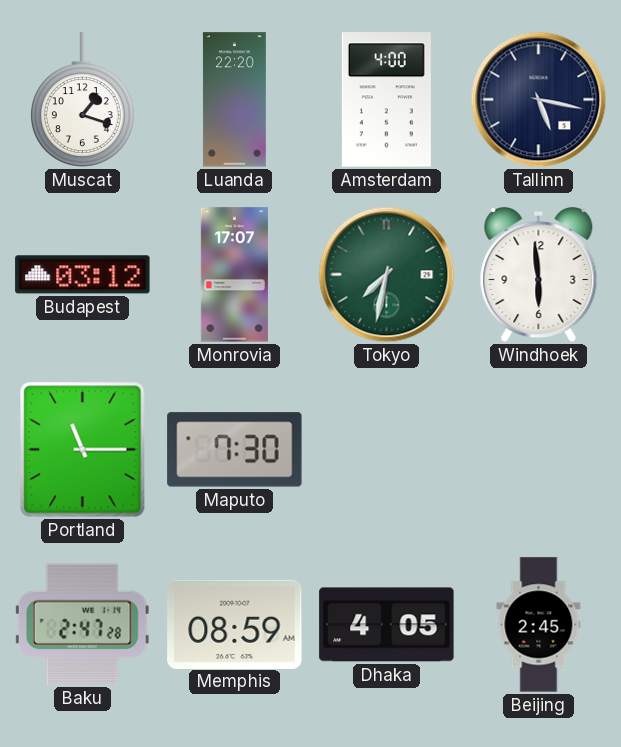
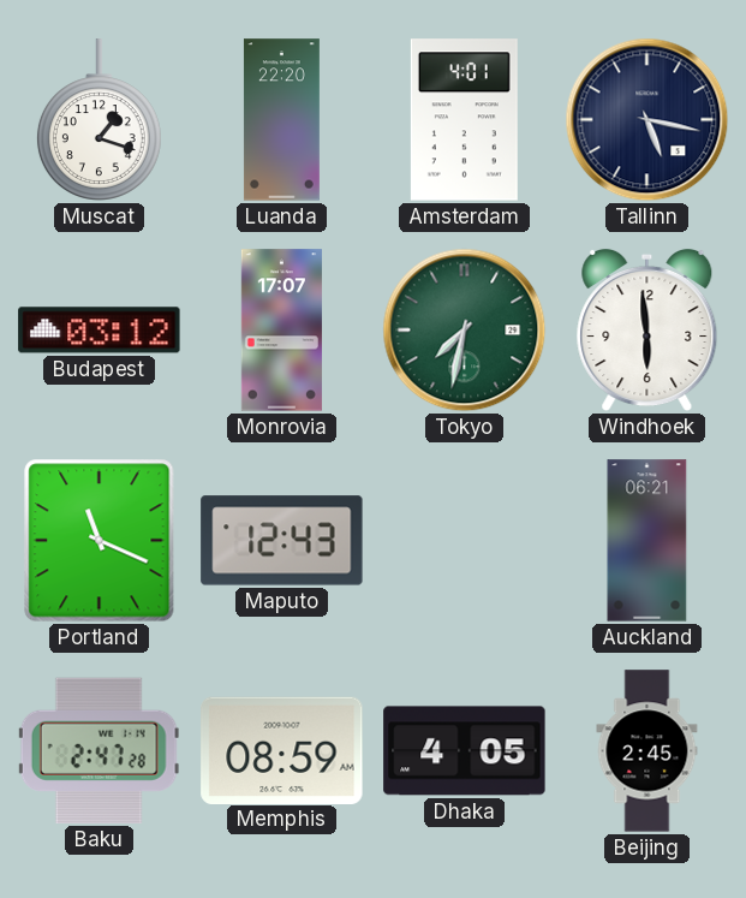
Amsterdam: 4:00 -> 4:01 (464, 120)
Portland: 11:15 -> 11:19 (100, 541)
Maputo: 7:30 -> 12:43 (282, 541)
Auckland: none -> 06:21 (647, 541)
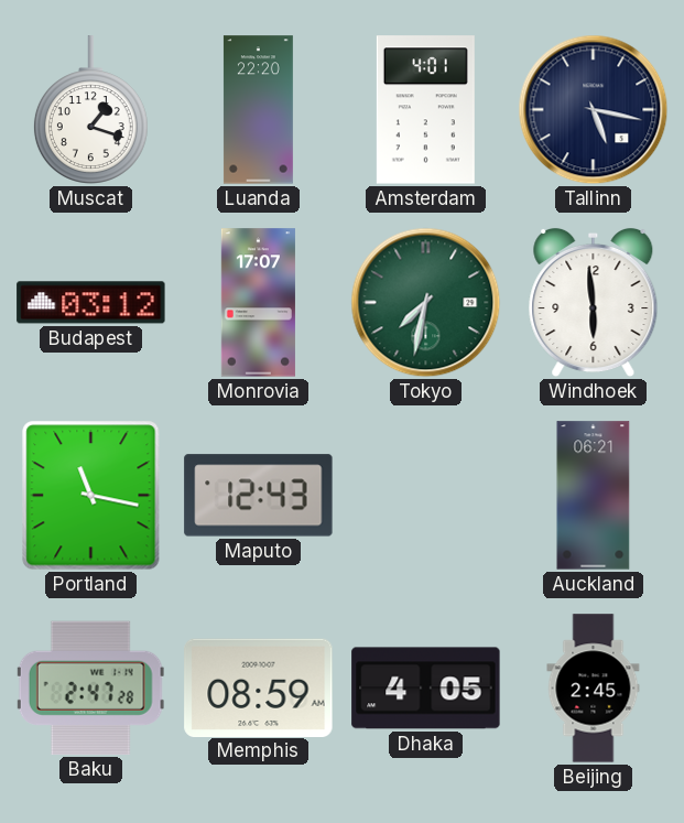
Portland: 11:19 -> 11:17 (91, 496)
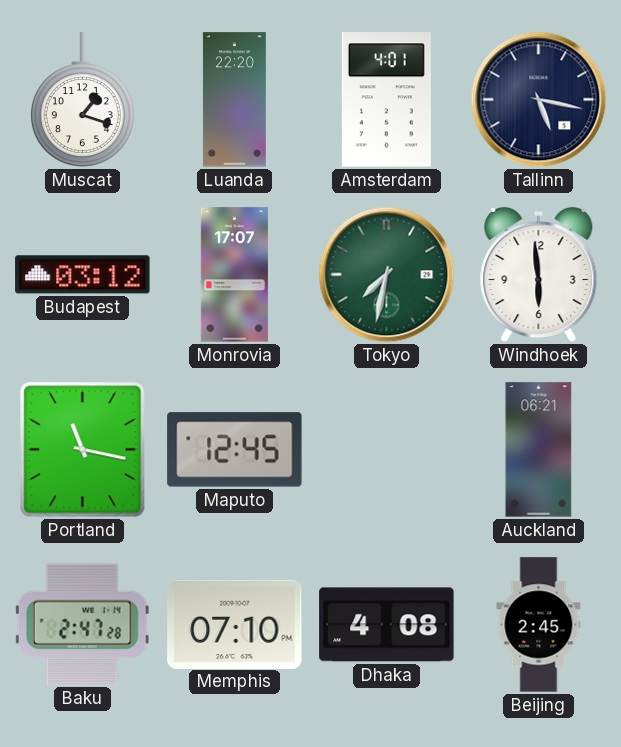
Maputo: 12:43 -> 12:45 (235, 450)
Memphis: 08:59 -> 07:10 (235, 624)
Dhaka: 4:05 -> 4:08 (387, 625)
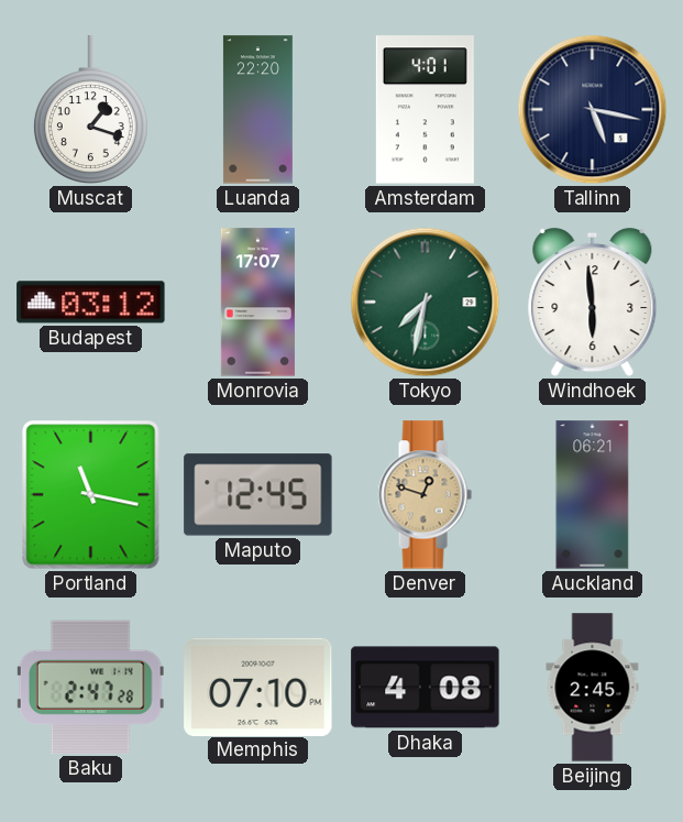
Denver: none -> 12:48 (425, 495)
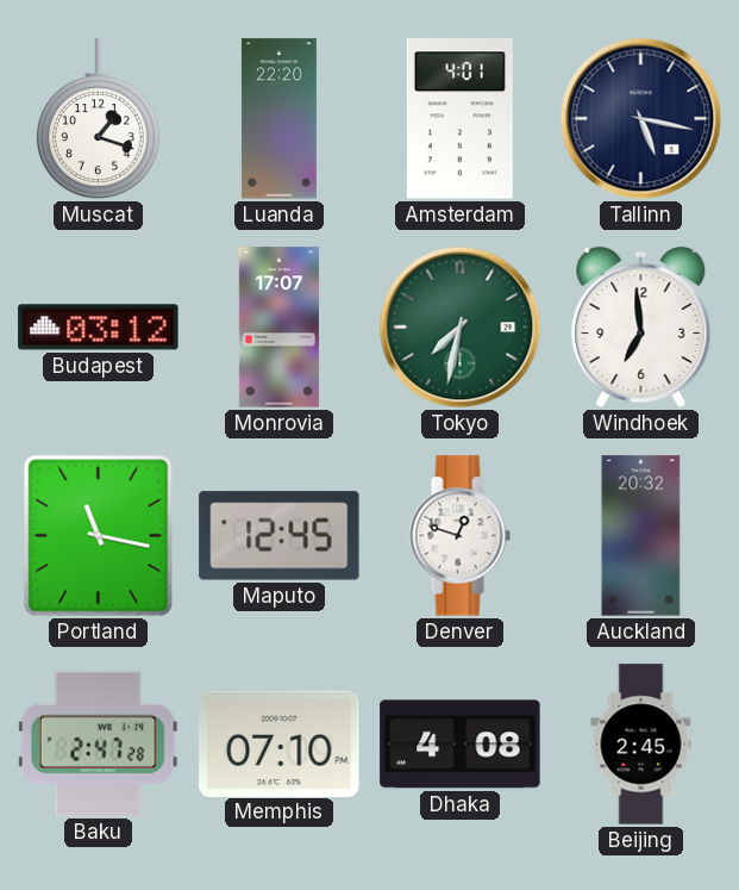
Windhoek: 5:59 -> 6:59 (641, 328)
Denver dial: champagne -> white (459, 536)
Auckland: 06:21 -> 20:32 (641, 536)
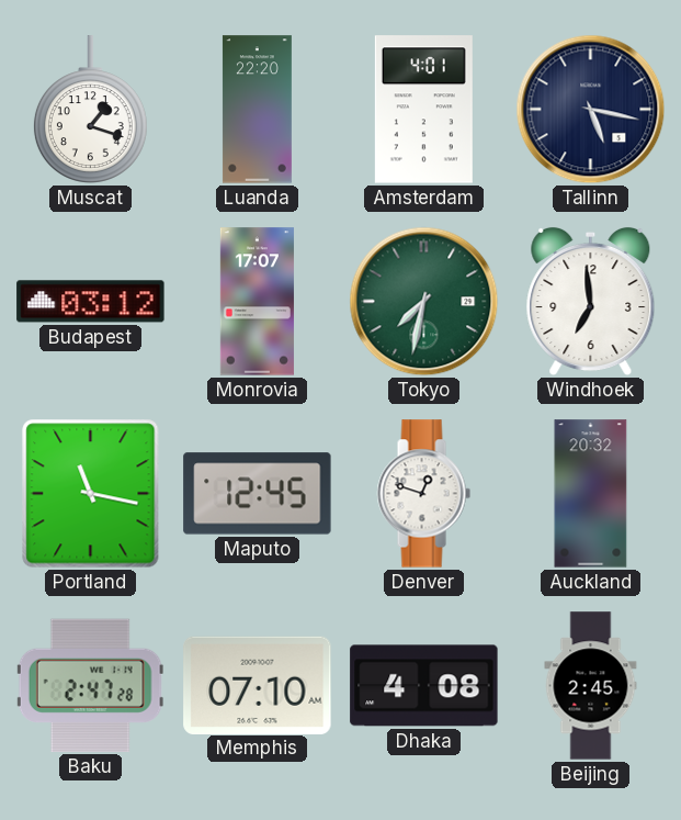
Memphis: 07:10 PM -> 07:10 AM (258, 685)
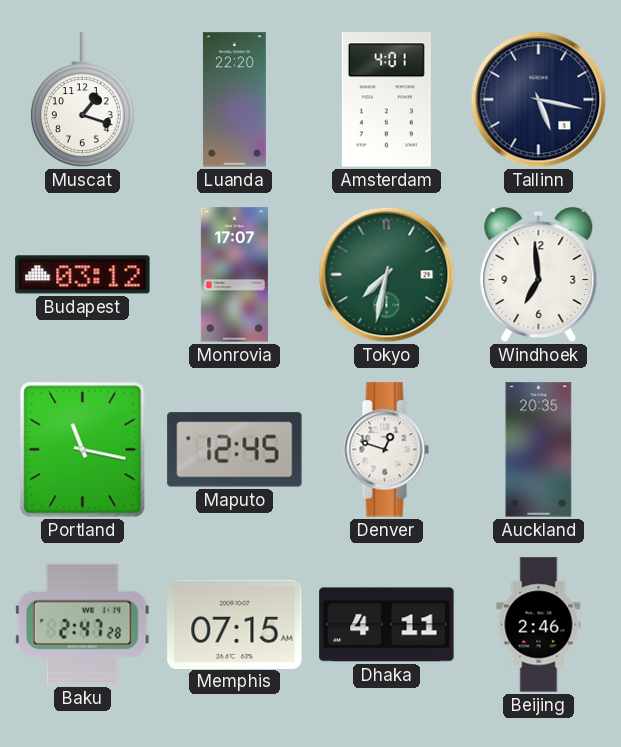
Auckland: 20:32 -> 20:35 (539, 450)
Memphis: 07:10 -> 07:15 (235, 624)
Dhaka: 4:08 -> 4:11 (387, 625)
Beijing: 2:45 -> 2:46 (539, 625)
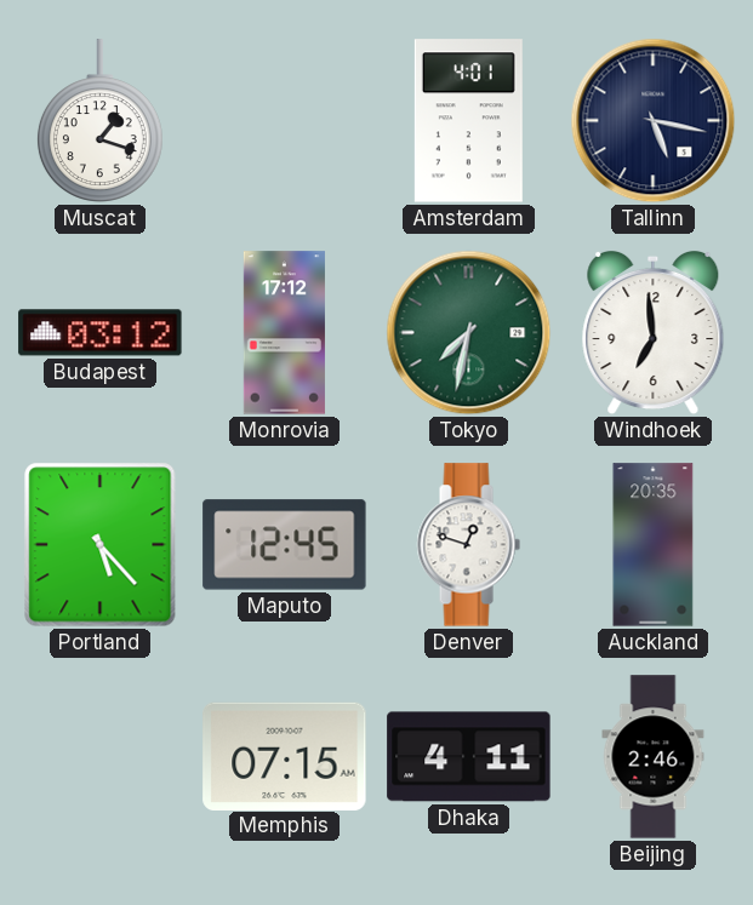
Luanda: 22:20 -> none (234, 100)
Monrovia: 17:07 -> 17:12 (284, 333)
Portland: 11:17 -> 5:23 (101, 545)
Baku: 2:47 -> none (82, 624)
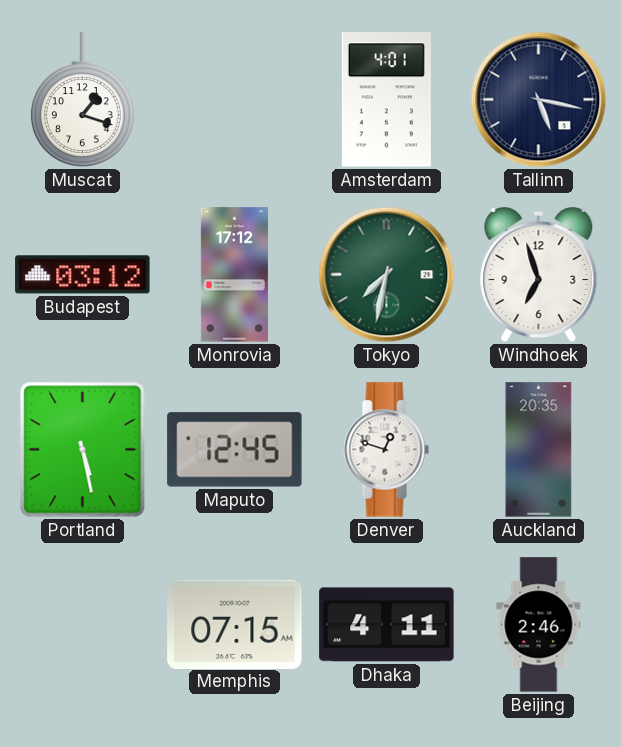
Windhoek: 6:59 -> 6:57 (539, 275)
Portland: 5:23 -> 5:28 (83, 450)
